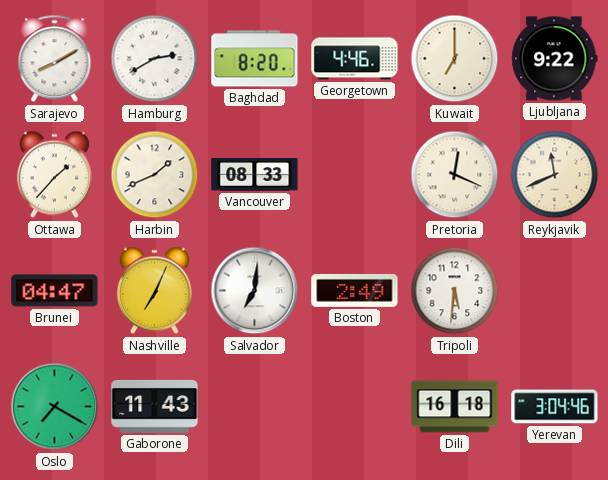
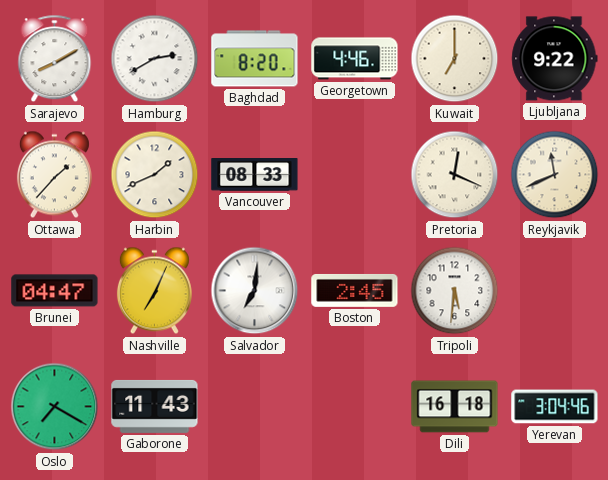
Boston: 2:49 -> 2:45 (355, 290)
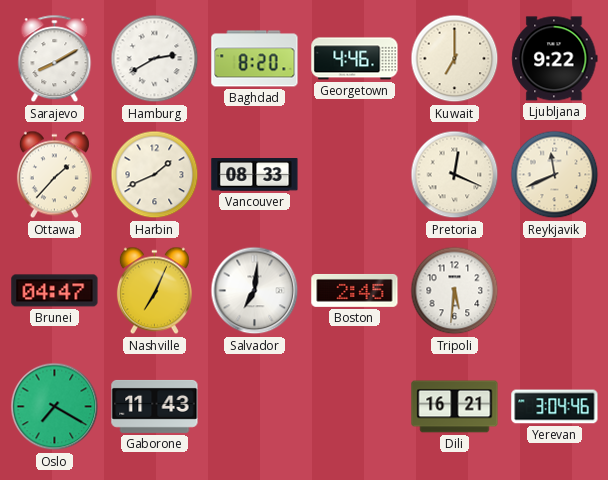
Dili: 16:18 -> 16:21 (455, 407)
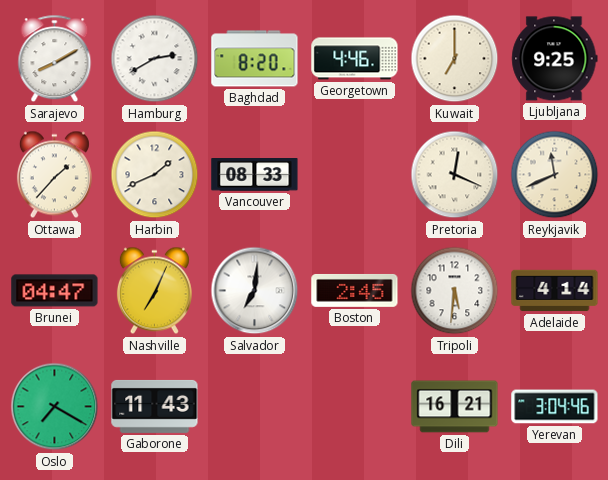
Ljubljana: 9:22 -> 9:25 (555, 59)
Adelaide: none -> 4:14 (555, 291)
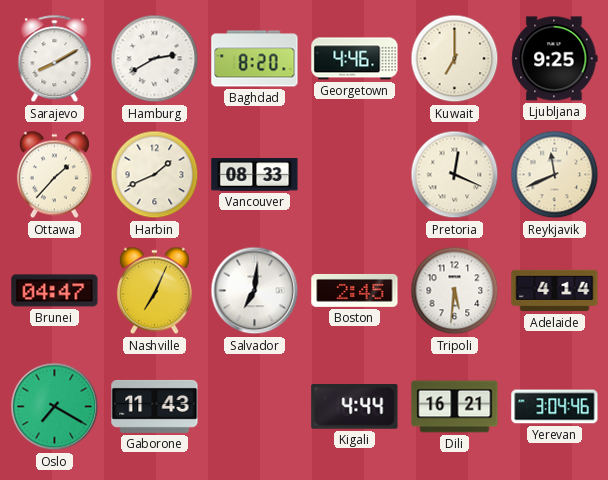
Kigali: none -> 4:44 (355, 406)
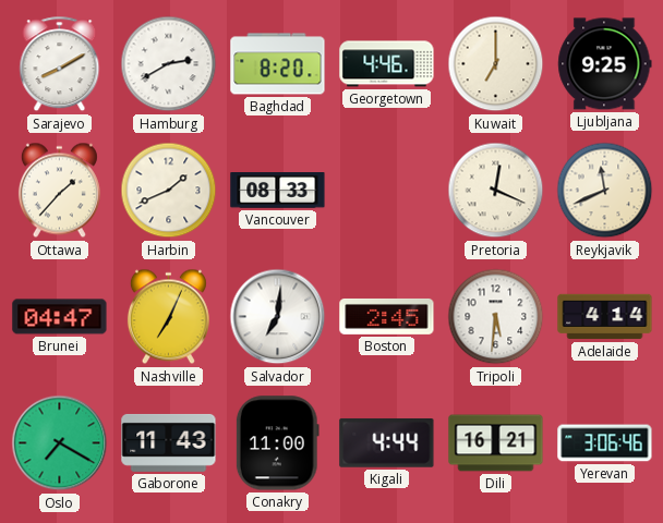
Conakry: none -> 11:00 (277, 443)
Yerevan: 3:04 -> 3:06 (605, 443)
